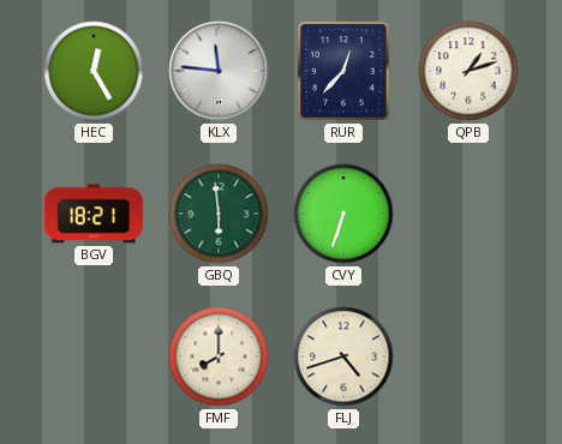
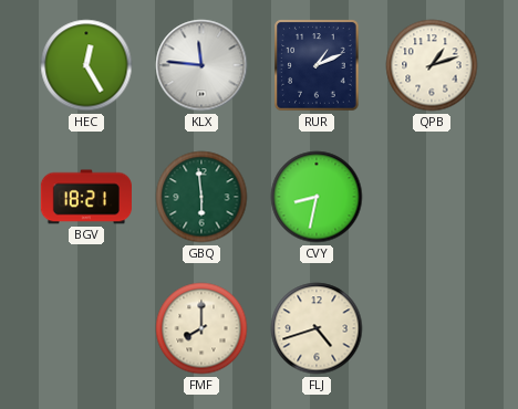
RUR: 12:37 -> 1:11 (317, 65)
CVY: 6:33 -> 8:32 (317, 197)
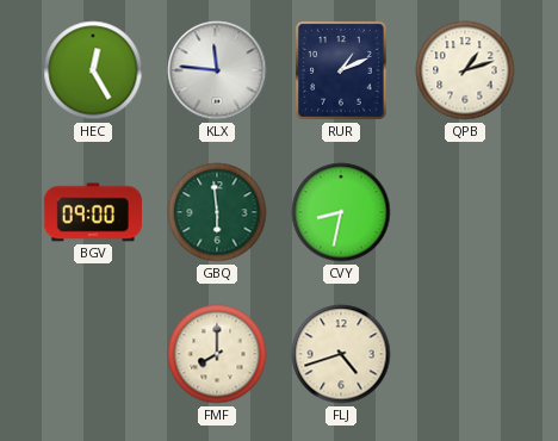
BGV: 18:21 -> 09:00 (92, 212)
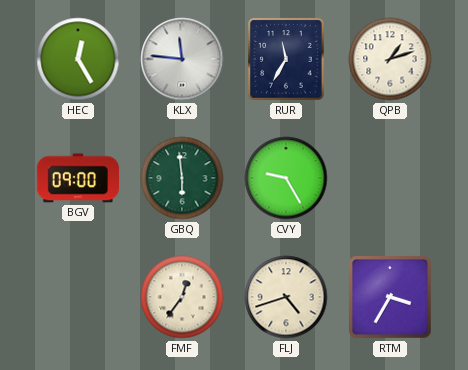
RUR: 1:11 -> 11:35 (286, 59)
CVY: 8:32 -> 9:25 (286, 178)
FMF: 8:00 -> 12:36 (182, 297)
RTM: none -> 3:35 (390, 297)
